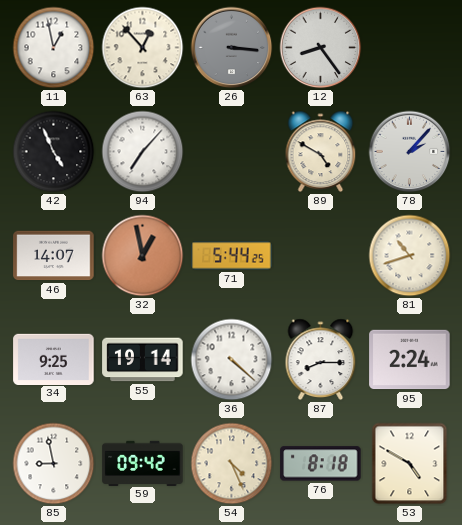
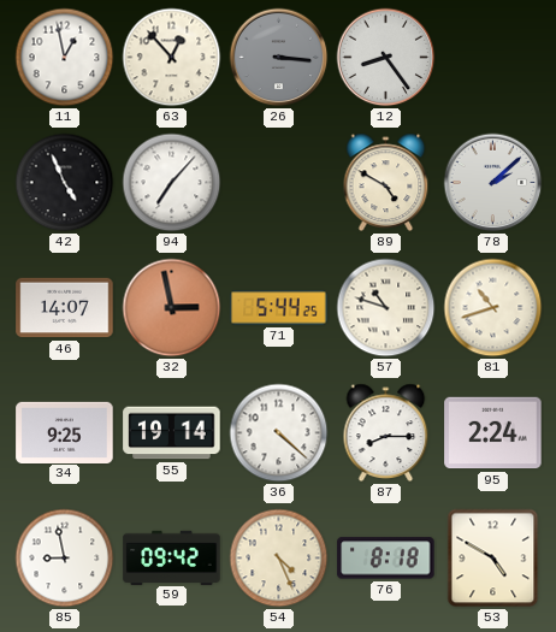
78: 2:07 -> 2:08 (493, 183)
32: 12:58 -> 2:58 (172, 308)
57: none -> 10:48 (386, 308)
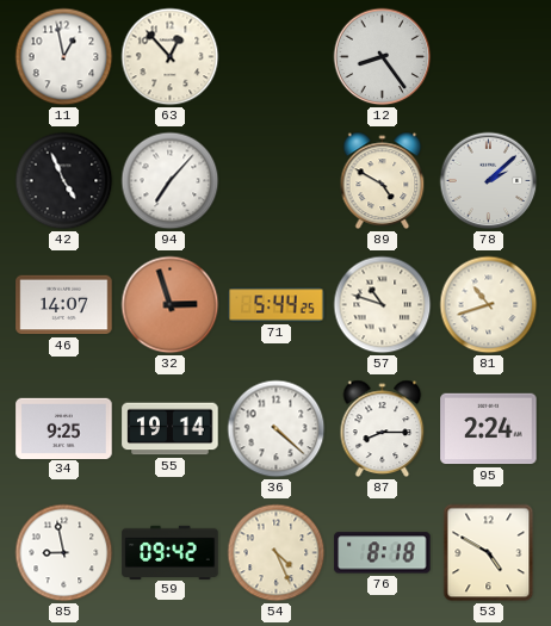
26: 3:16 -> none (279, 58)
32: 2:58 -> 2:57 (171, 305)
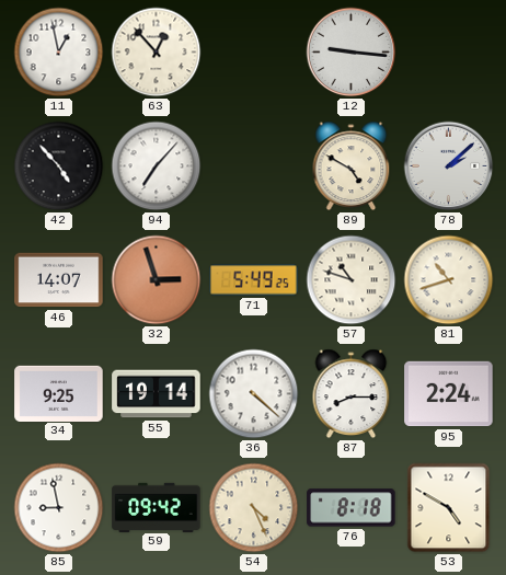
12: 8:24 -> 9:16 (352, 53)
42: 4:56 -> 4:53 (59, 166)
71: 5:44 -> 5:49 (254, 280)
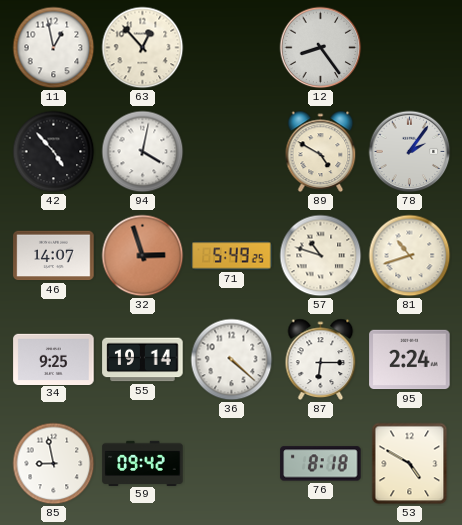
12: 9:16 -> 8:24 (321, 48)
94: 7:07 -> 4:02 (143, 152)
78: 2:08 -> 2:06 (410, 152)
87: 8:15 -> 6:15 (321, 359)
54: 4:26 -> none (254, 508)
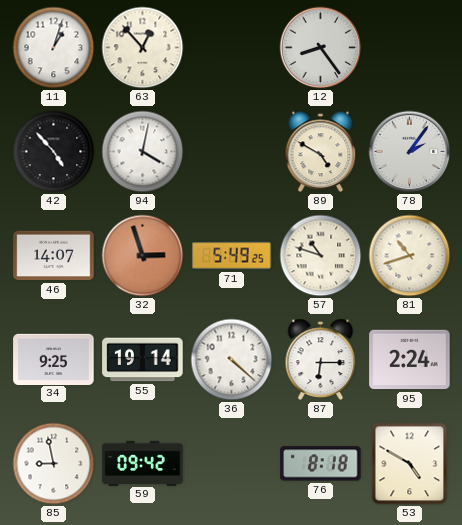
11: 12:58 -> 1:03 (54, 48)
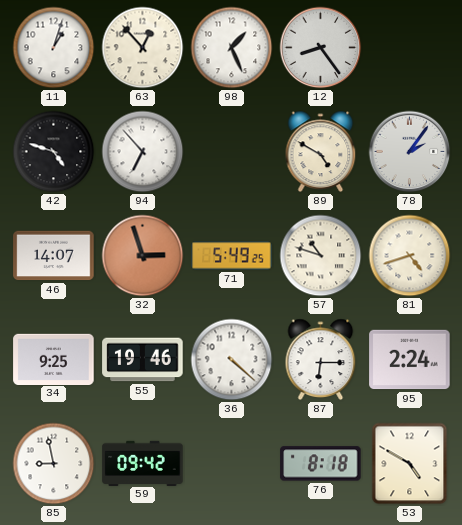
98: none -> 1:26 (232, 48)
42: 4:53 -> 4:48 (54, 152)
94: 4:02 -> 6:53 (143, 152)
81: 10:42 -> 4:42 (410, 256)
55: 19:14 -> 19:46 (143, 360)
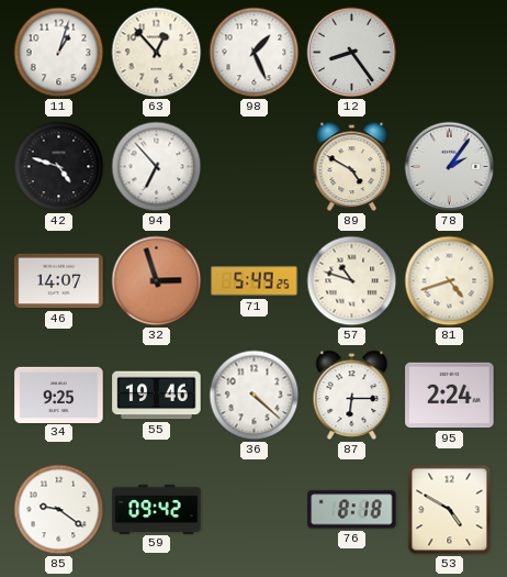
85: 8:58 -> 9:21 (59, 510)
